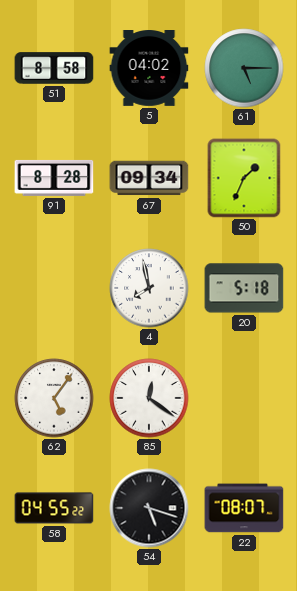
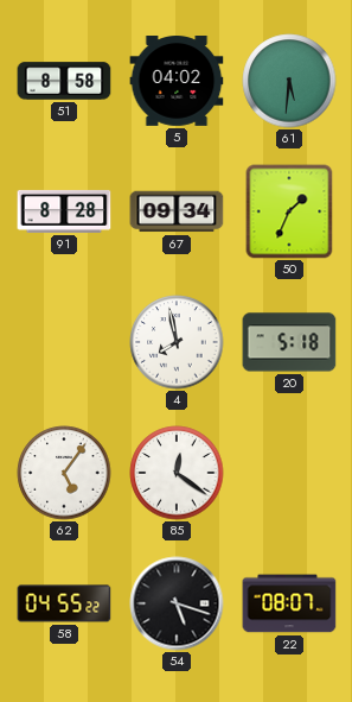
61: 5:15 -> 5:31 (289, 81)
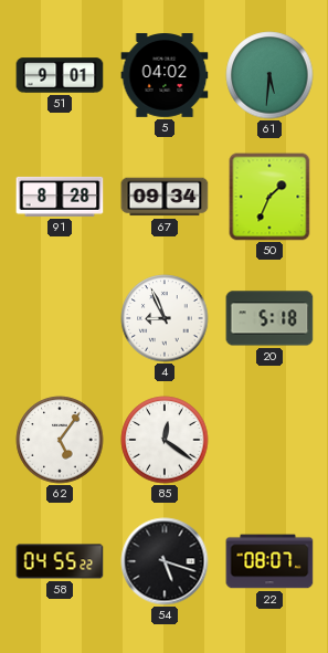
51: 8:58 -> 9:01 (60, 75)
4: 7:58 -> 8:56 (165, 318)
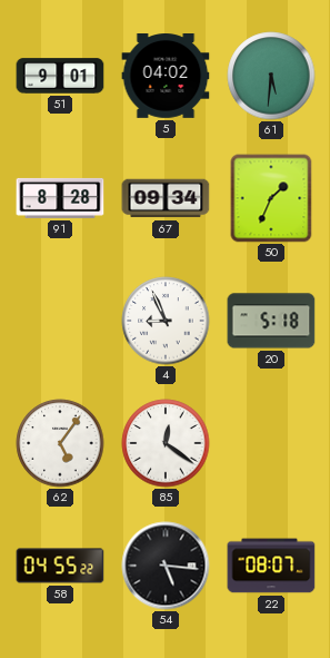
54: 5:18 -> 5:16 (166, 566)
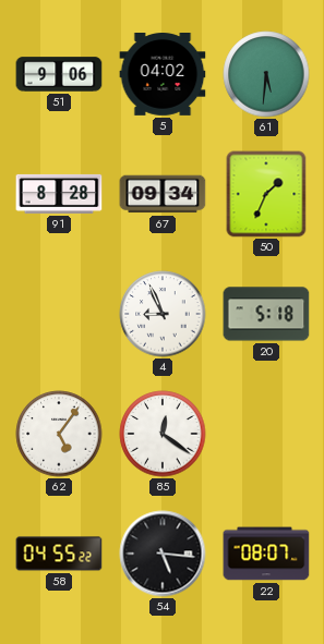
51: 9:01 -> 9:06 (59, 74)
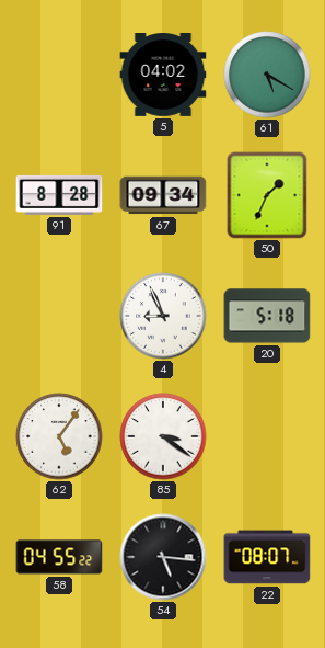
51: 9:06 -> none (59, 74)
61: 5:31 -> 5:20 (267, 75)
85: 12:21 -> 3:21 (163, 436)
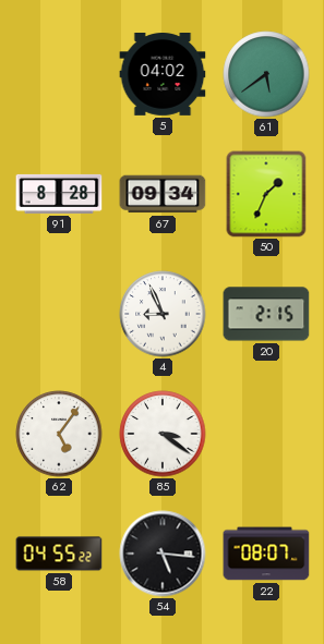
61: 5:20 -> 5:39 (266, 74)
20: 5:18 -> 2:15 (266, 314)
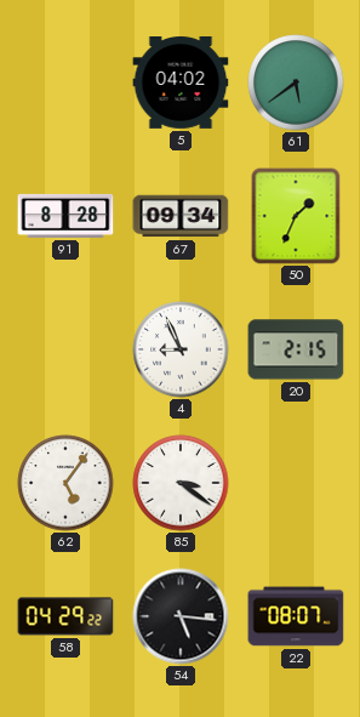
58: 04:55 -> 04:29 (65, 616)
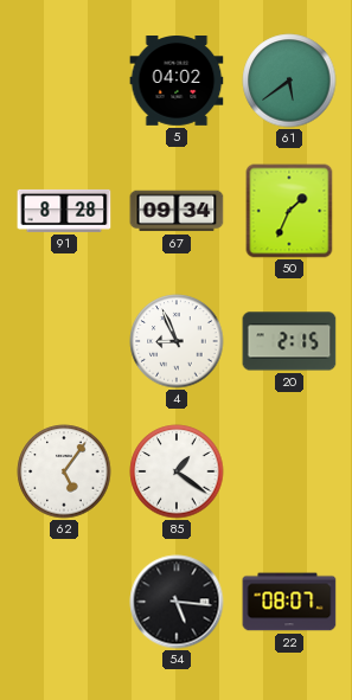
85: 3:21 -> 1:21 (177, 471)
58: 04:29 -> none (65, 616)
